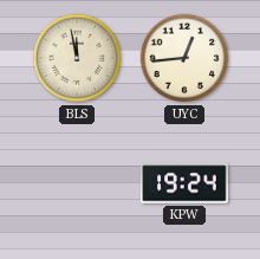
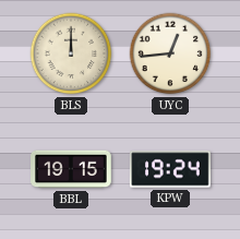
BLS: 11:58 -> 12:00 (71, 53)
BBL: none -> 19:15 (71, 169)
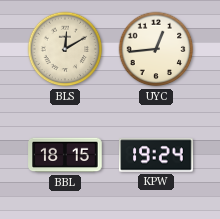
BLS: 12:00 -> 12:10 (65, 49)
BBL: 19:15 -> 18:15 (65, 155)
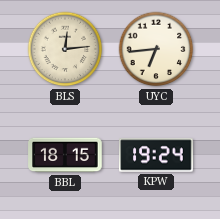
BLS: 12:10 -> 12:14 (65, 49)
UYC: 12:44 -> 6:44 (156, 49)
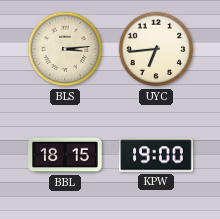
BLS: 12:14 -> 3:14 (65, 49)
KPW: 19:24 -> 19:00 (156, 155)
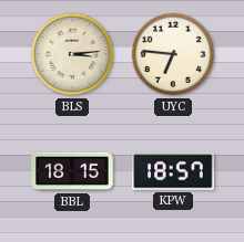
UYC: 6:44 -> 6:46 (173, 54)
KPW: 19:00 -> 18:57 (173, 171)
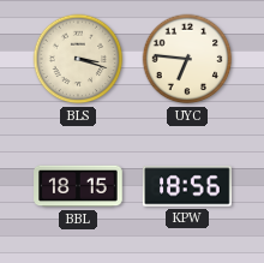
BLS: 3:14 -> 3:18 (78, 59)
KPW: 18:57 -> 18:56 (187, 186)
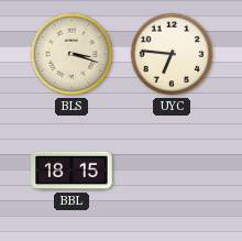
KPW: 18:56 -> none (187, 186)
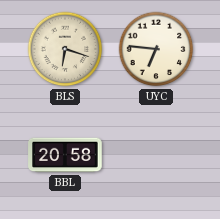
BLS: 3:18 -> 6:18 (65, 49)
BBL: 18:15 -> 20:58 (65, 155)
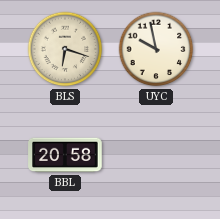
UYC: 6:46 -> 9:58 (156, 49)
